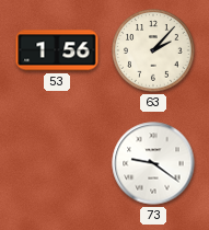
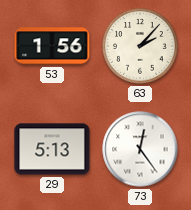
29: none -> 5:13 (52, 149)
73: 9:21 -> 12:24 (140, 149)
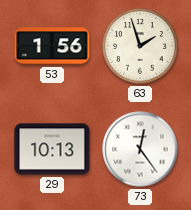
63: 2:07 -> 1:57 (140, 46)
29: 5:13 -> 10:13 (52, 149)
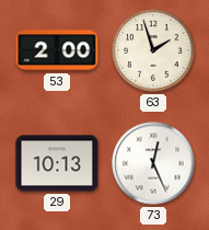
53: 1:56 -> 2:00 (57, 50)
73: 12:24 -> 12:26 (153, 163)
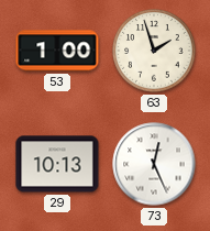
53: 2:00 -> 1:00 (57, 51)
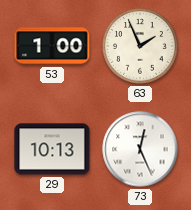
63: 1:57 -> 1:56 (140, 46)
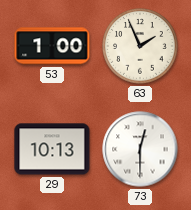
73: 12:26 -> 12:30 (140, 149)
